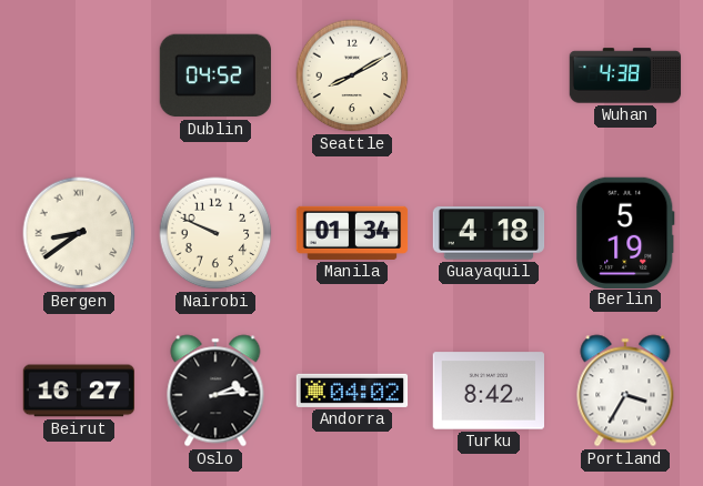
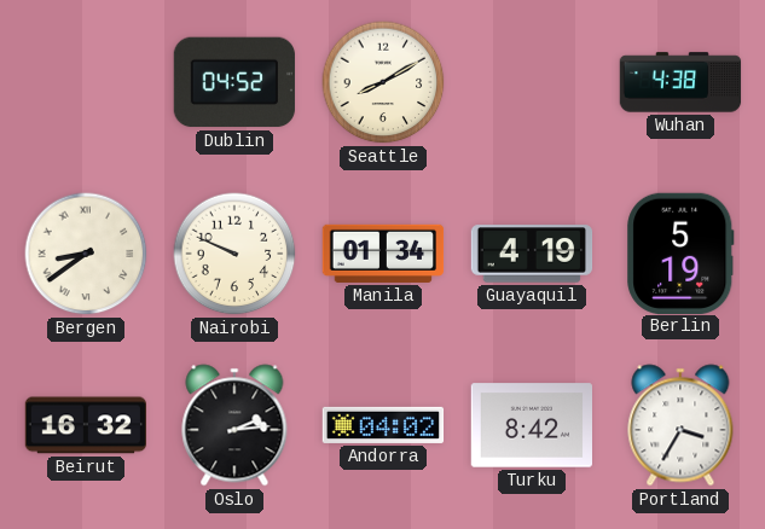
Guayaquil: 4:18 -> 4:19 (532, 254)
Beirut: 16:27 -> 16:32 (86, 425)
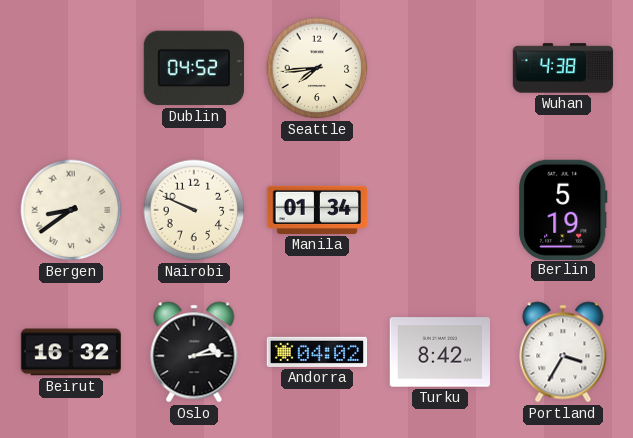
Seattle: 8:10 -> 7:44 (317, 68)
Guayaquil: 4:19 -> none (532, 254)
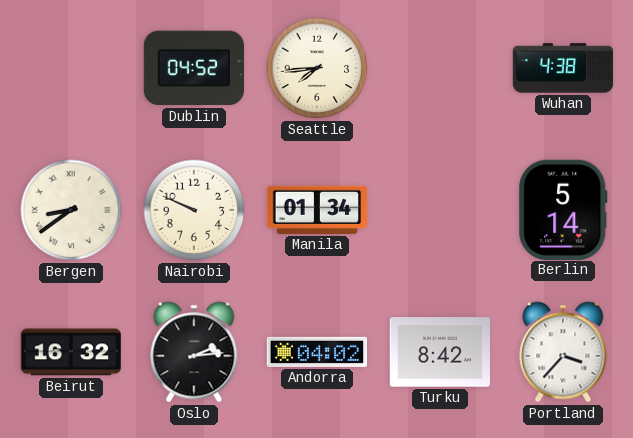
Berlin: 5:19 -> 5:14 (563, 209)
Portland: 3:35 -> 3:37 (563, 352)
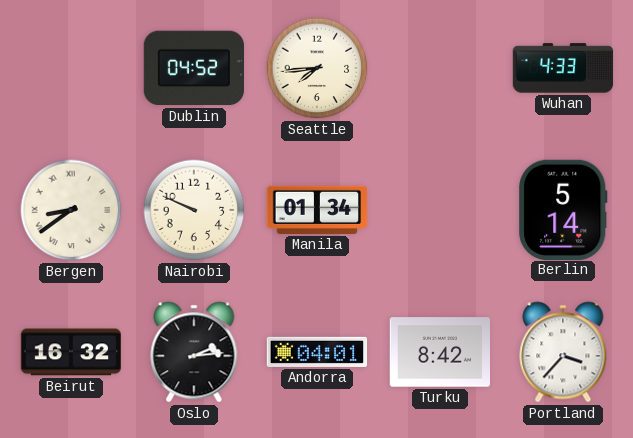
Wuhan: 4:38 -> 4:33 (563, 68)
Andorra: 04:02 -> 04:01 (317, 352)
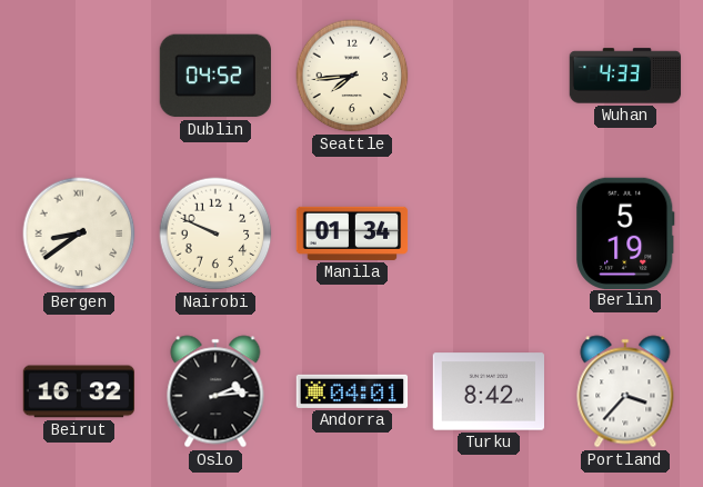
Berlin: 5:14 -> 5:19 (625, 232)
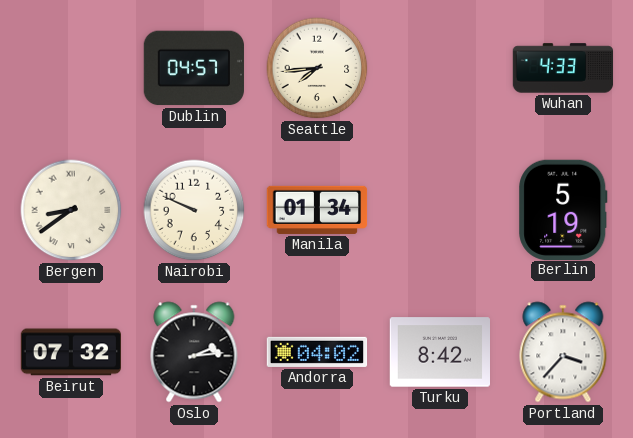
Dublin: 04:52 -> 04:57 (194, 68)
Beirut: 16:32 -> 07:32 (71, 352)
Andorra: 04:01 -> 04:02 (317, 352)
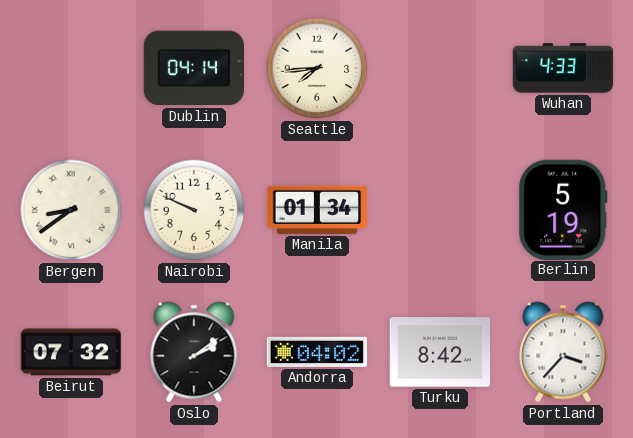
Dublin: 04:57 -> 04:14 (194, 68)
Oslo: 2:14 -> 2:09 (194, 352)
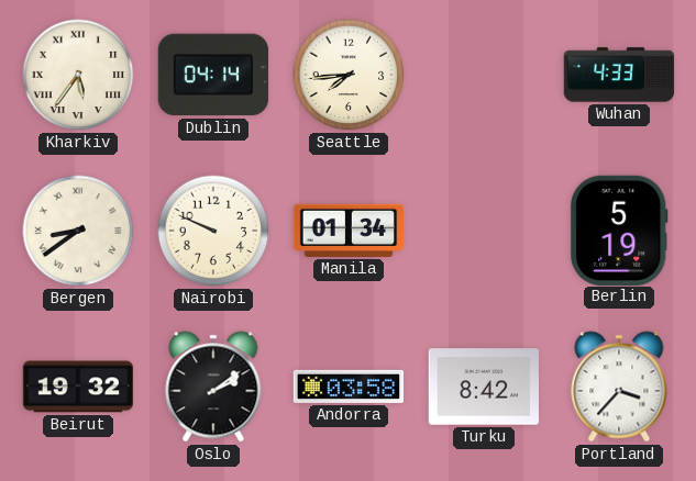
Kharkiv: none -> 5:36 (78, 75)
Beirut: 07:32 -> 19:32 (78, 387)
Andorra: 04:02 -> 03:58 (349, 387)
